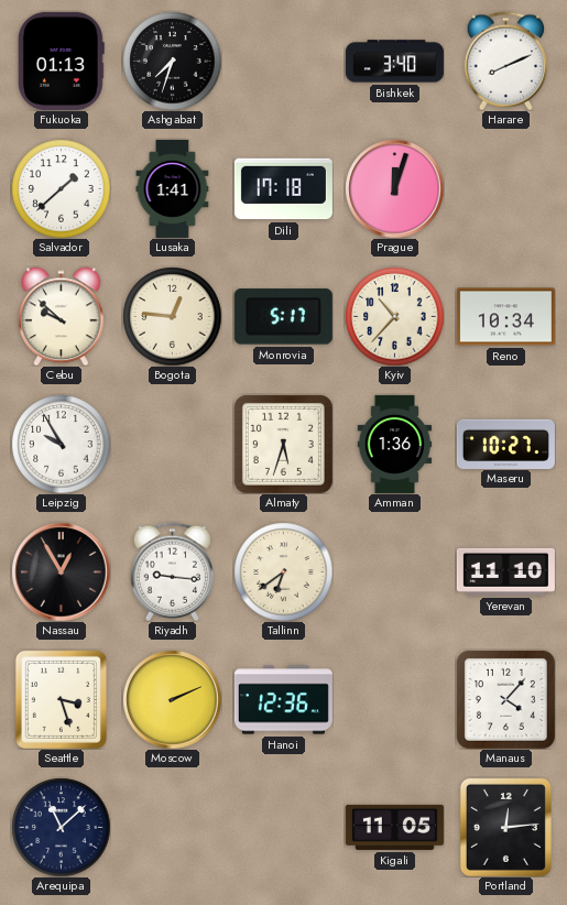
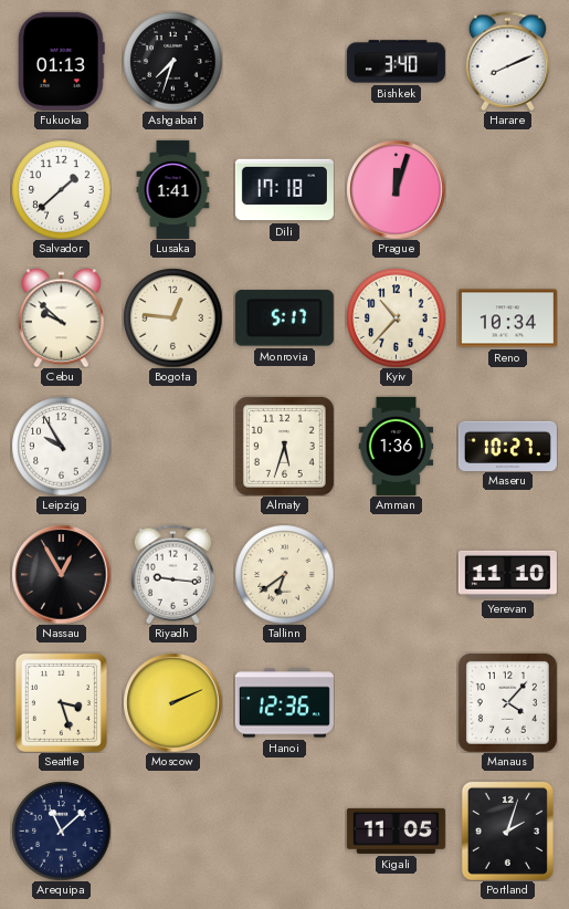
Portland: 12:14 -> 2:03 (507, 830)
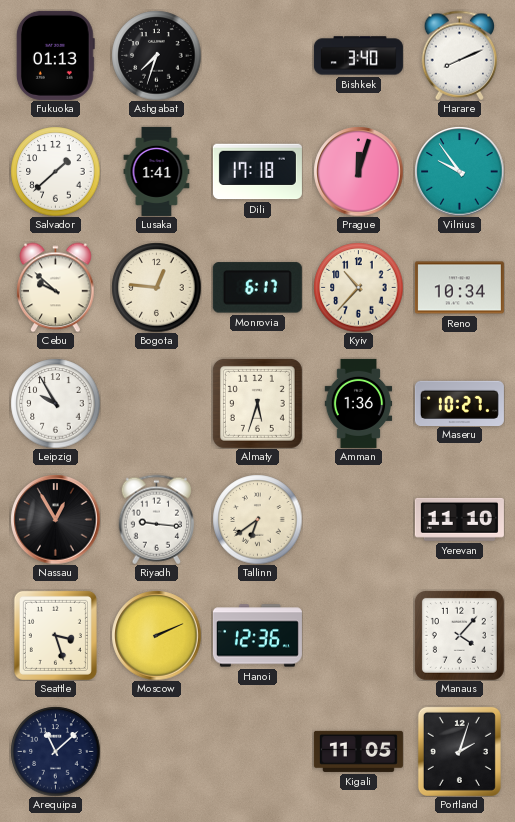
Vilnius: none -> 9:54 (459, 171)
Monrovia: 5:17 -> 6:17 (257, 288)
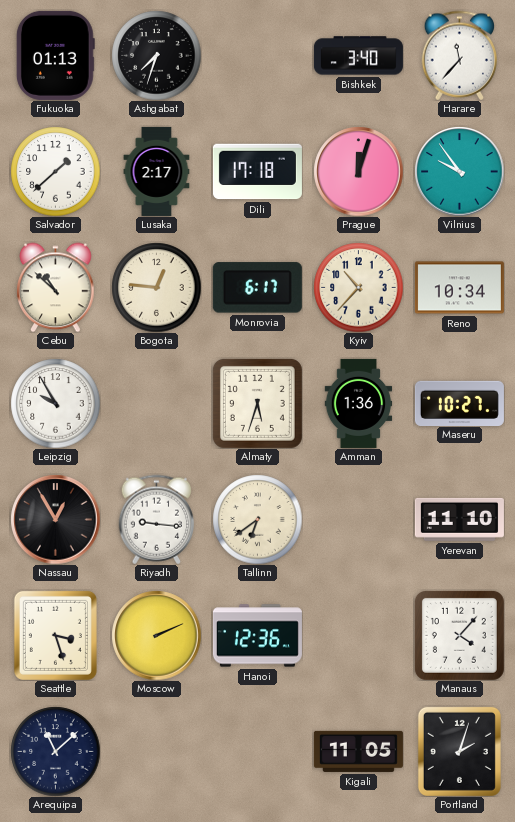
Harare: 8:11 -> 11:37 (460, 55)
Lusaka: 1:41 -> 2:17 (157, 171)
Cebu: 9:52 -> 10:52 (56, 287)
